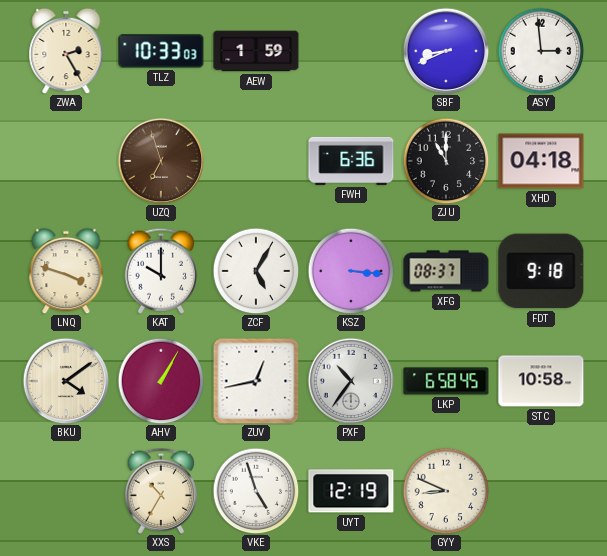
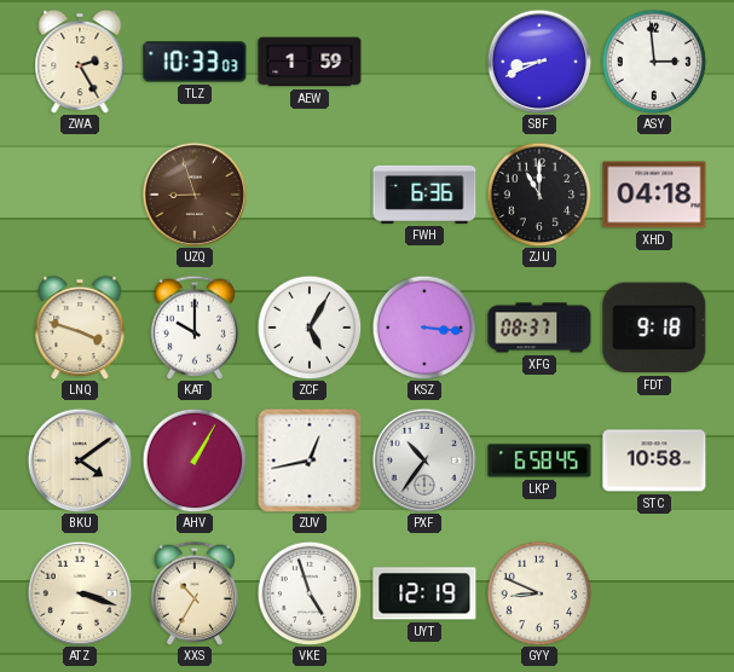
UZQ: 6:57 -> 8:57 (195, 195)
ATZ: none -> 3:18 (80, 593)
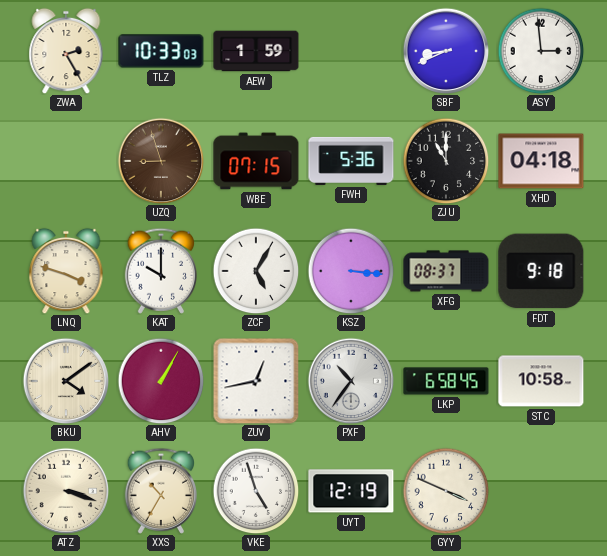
WBE: none -> 07:15 (256, 161)
FWH: 6:36 -> 5:36 (351, 161)
GYY: 8:49 -> 3:49 (446, 491)
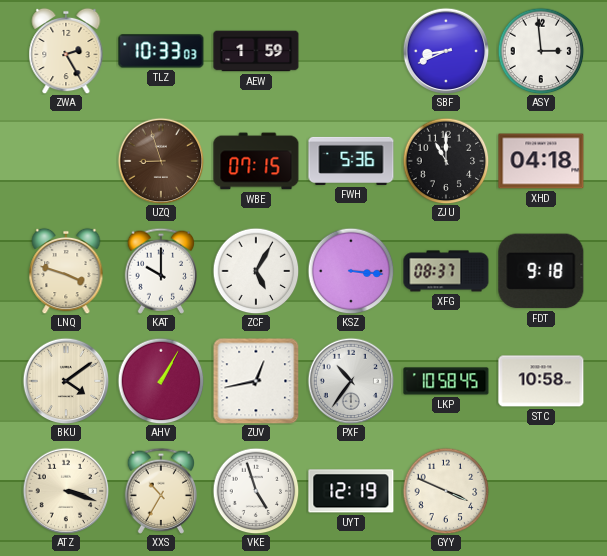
LKP: 6:58 -> 10:58 (446, 381)
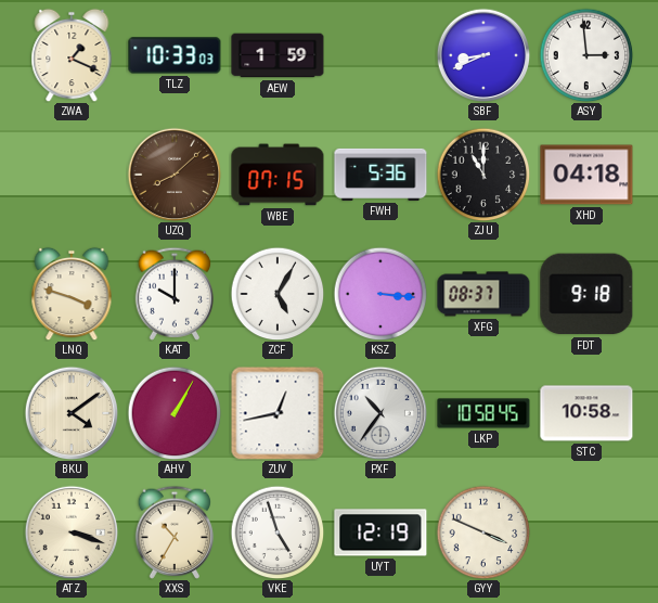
ZWA: 2:25 -> 1:19 (72, 55)
UZQ: 8:57 -> 8:08 (175, 175)
